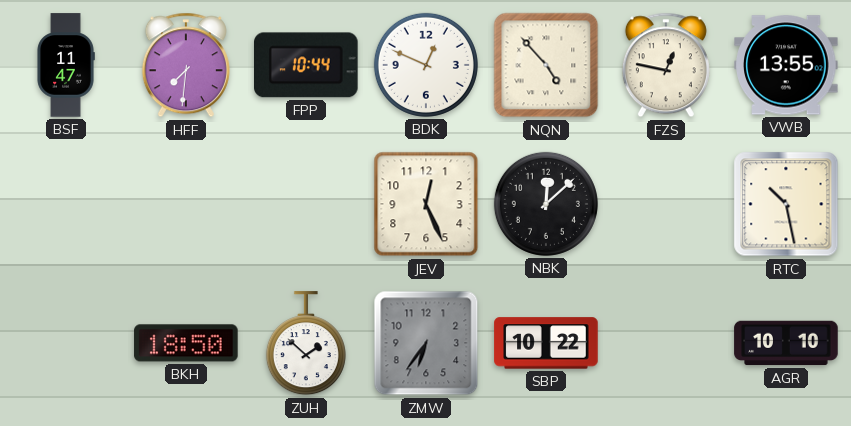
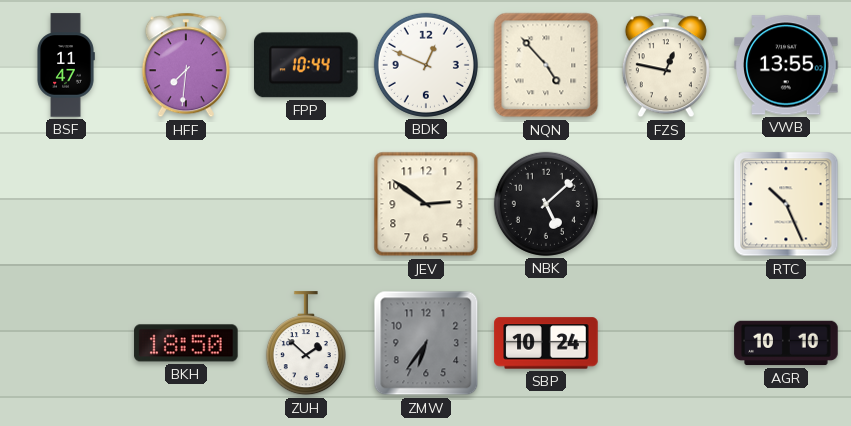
JEV: 12:26 -> 2:51 (426, 204)
NBK: 12:08 -> 5:08 (546, 204)
RTC: 10:28 -> 10:26 (786, 204)
SBP: 10:22 -> 10:24 (546, 343)
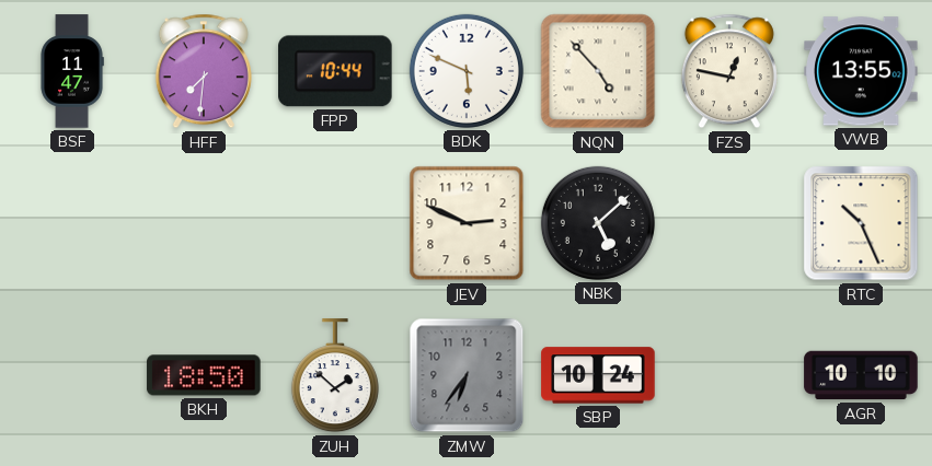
BDK: 12:49 -> 5:49 (467, 71)
JEV: 2:51 -> 2:49 (467, 223)
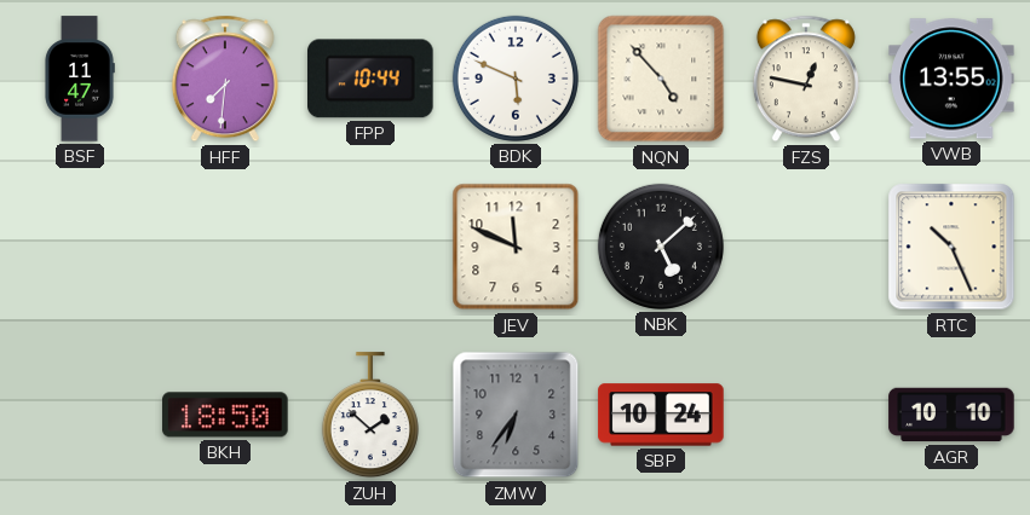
JEV: 2:49 -> 11:49 (516, 247)
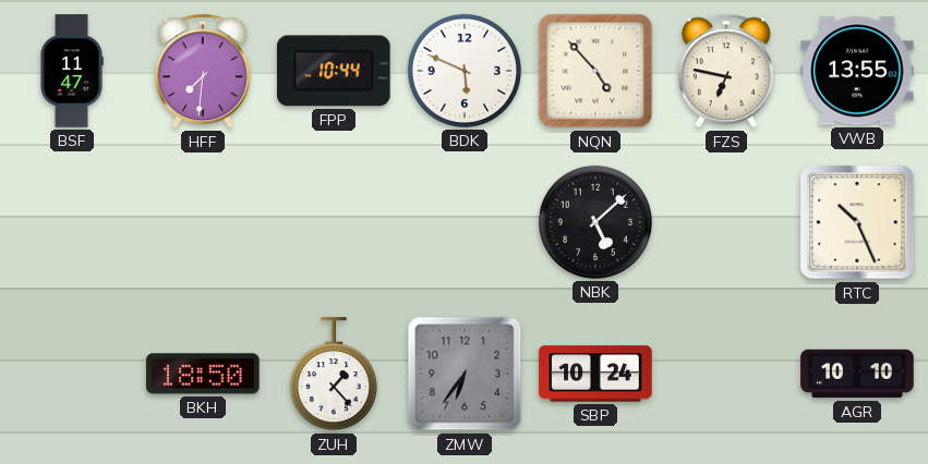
FZS: 12:47 -> 6:47 (726, 71)
JEV: 11:49 -> none (516, 247)
ZUH: 1:52 -> 1:23 (334, 375)
